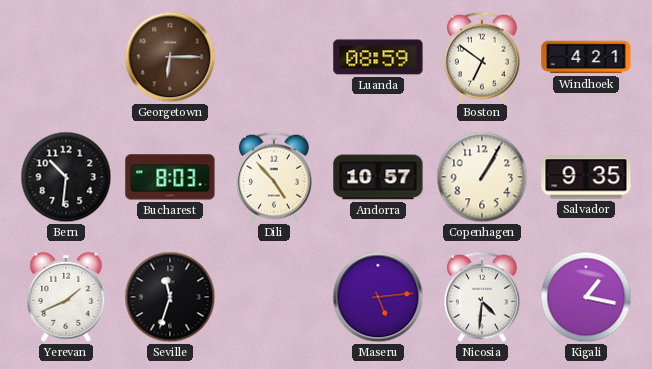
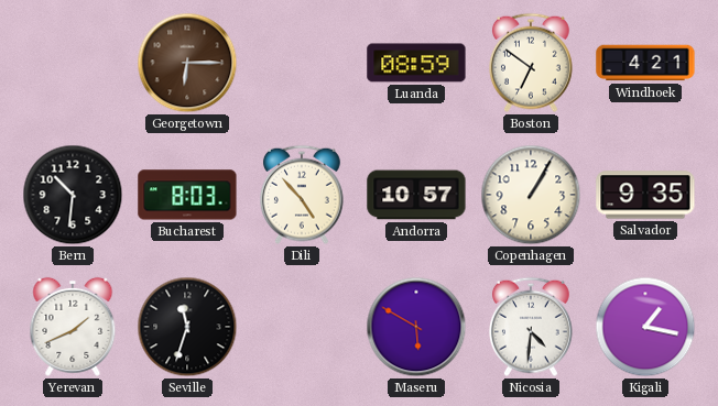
Maseru: 5:14 -> 5:50 (416, 327)
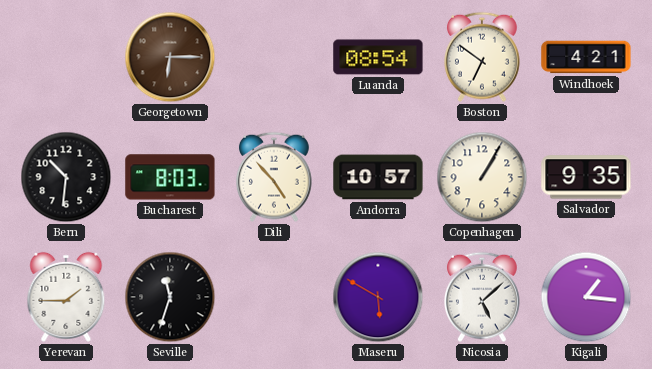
Luanda: 08:59 -> 08:54 (378, 57)
Yerevan: 1:41 -> 1:45 (66, 297)
Nicosia: 4:31 -> 5:08 (482, 297)
Kigali: 1:17 -> 1:16 (586, 297)
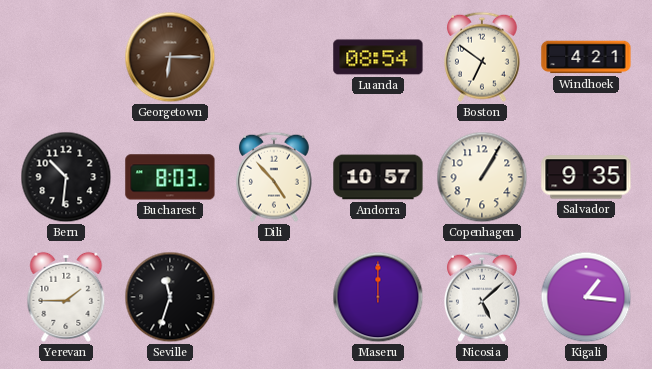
Maseru: 5:50 -> 12:00 (378, 297)
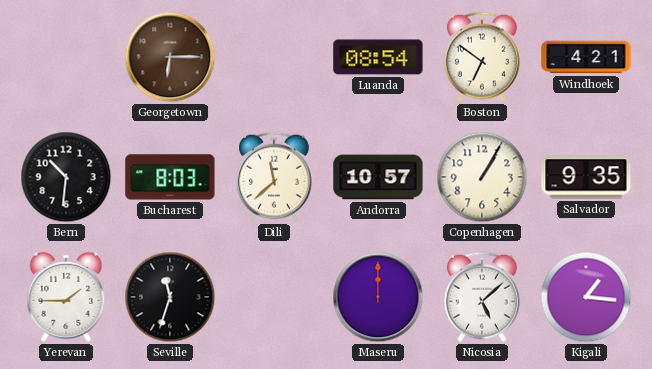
Dili: 4:53 -> 11:38 (274, 177)
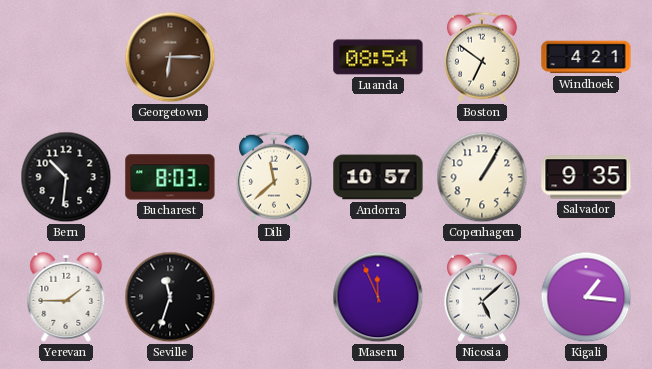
Maseru: 12:00 -> 11:56 (378, 297)
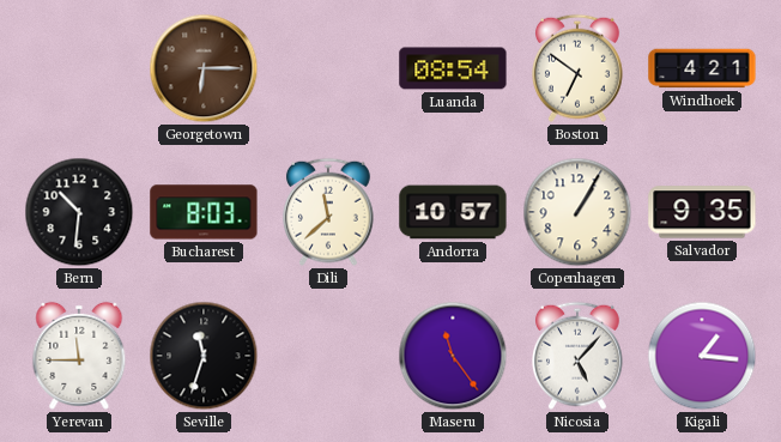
Yerevan: 1:45 -> 11:45 (79, 356)
Maseru: 11:56 -> 11:24 (453, 356)
Nicosia: 5:08 -> 5:07 (577, 356)
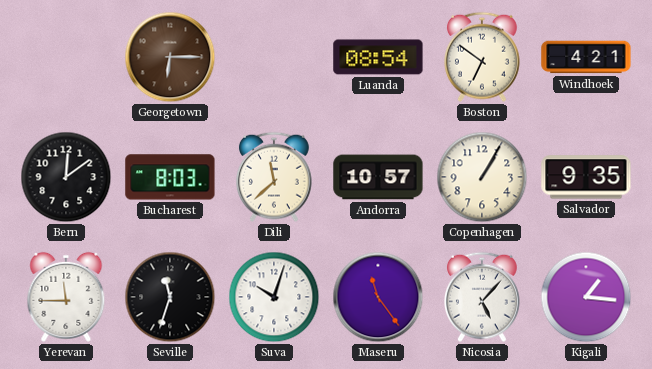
Bern: 10:31 -> 12:09 (66, 177)
Suva: none -> 10:03 (274, 297)
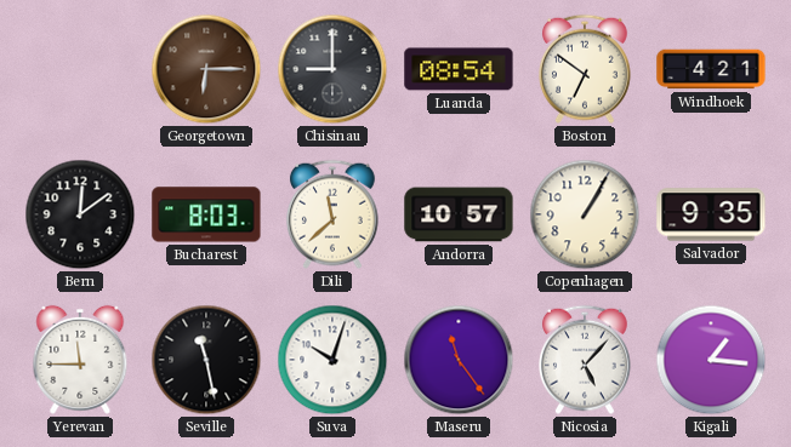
Chisinau: none -> 9:00 (332, 69)
Seville: 11:33 -> 11:28 (206, 360)
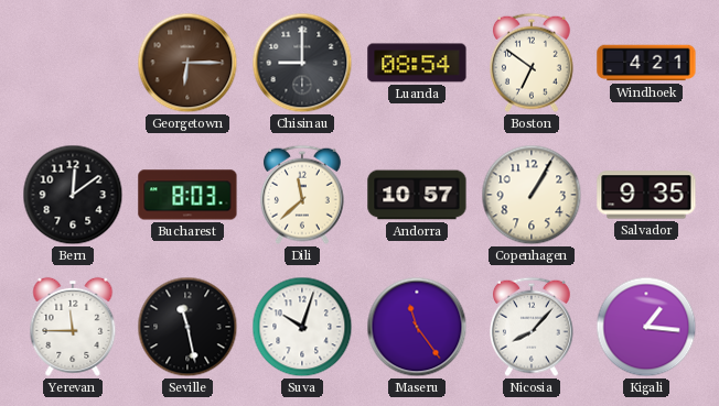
Nicosia: 5:07 -> 8:07 (532, 327)
